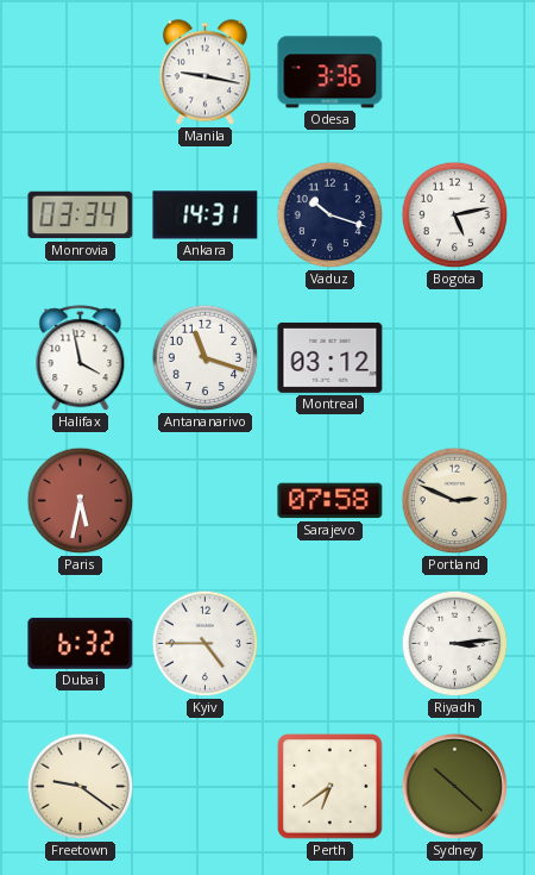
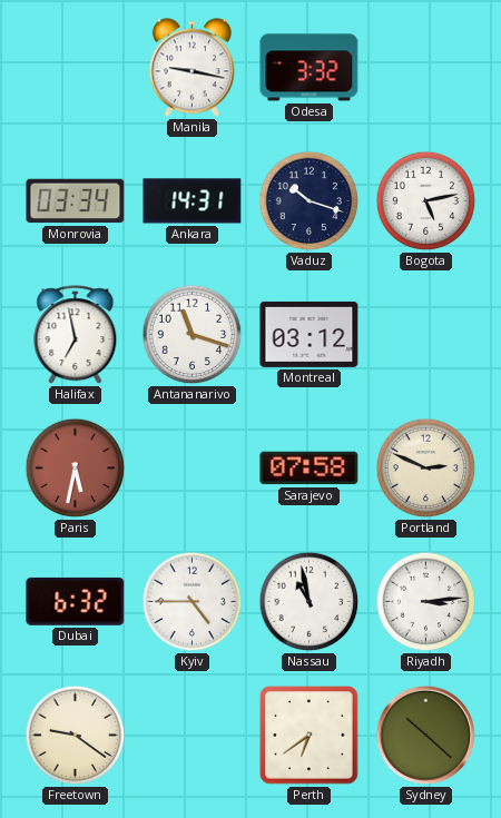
Odesa: 3:36 -> 3:32 (310, 68)
Halifax: 3:58 -> 6:58 (76, 335)
Nassau: none -> 10:58 (310, 602)
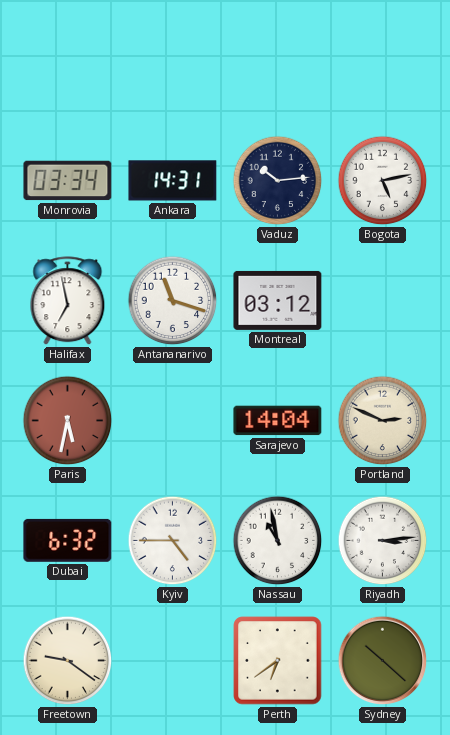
Manila: 9:17 -> none (191, 68)
Odesa: 3:32 -> none (310, 68)
Vaduz: 10:18 -> 10:14 (278, 181)
Sarajevo: 07:58 -> 14:04 (278, 421)
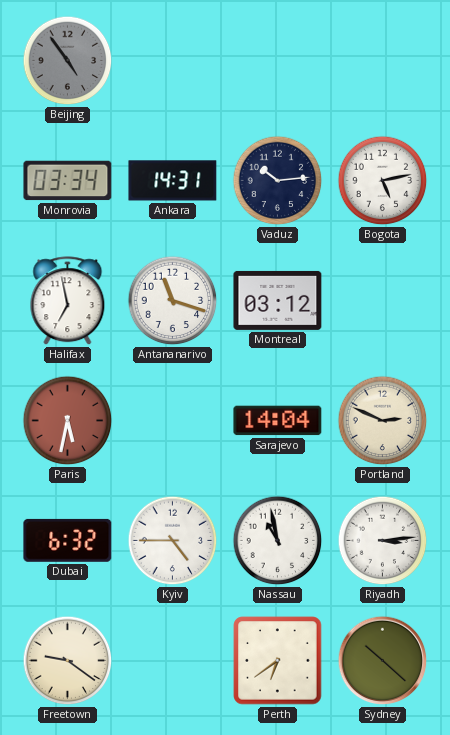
Beijing: none -> 4:54 (68, 61)
